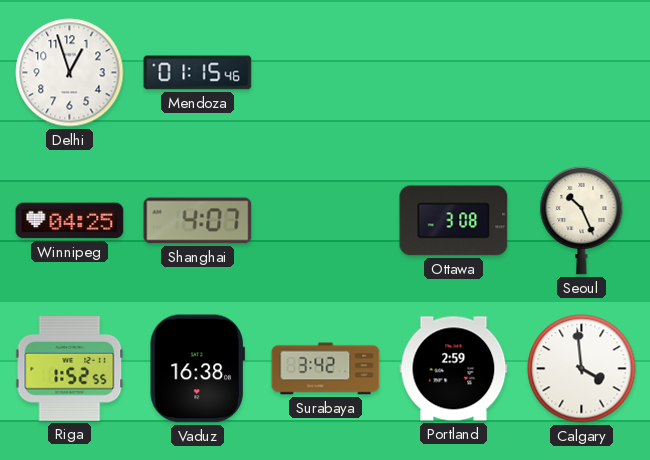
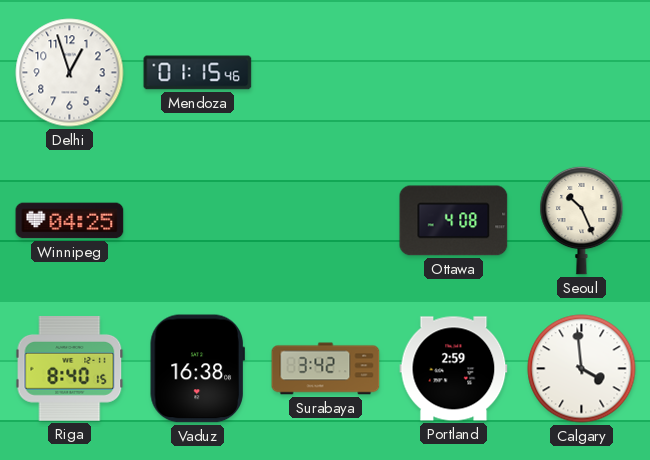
Shanghai: 4:07 -> none (198, 221)
Ottawa: 3:08 -> 4:08 (454, 221)
Riga: 1:52 -> 8:40 (70, 369)
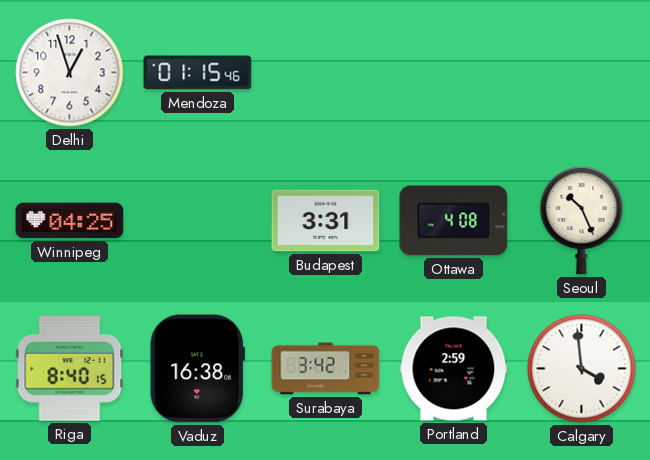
Budapest: none -> 3:31 (326, 221)
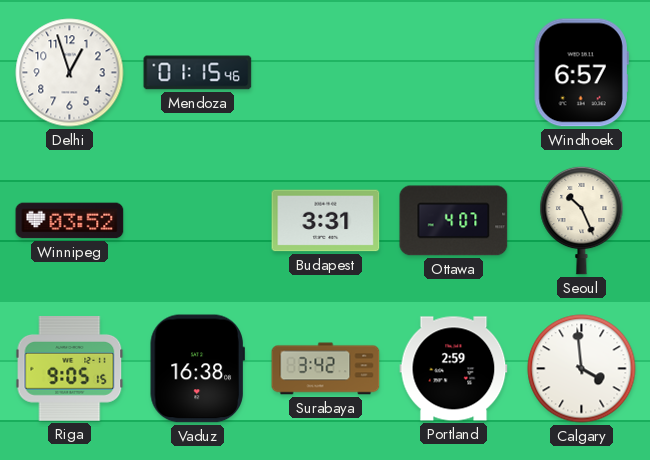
Windhoek: none -> 6:57 (581, 73)
Winnipeg: 04:25 -> 03:52 (70, 221)
Ottawa: 4:08 -> 4:07 (454, 221)
Riga: 8:40 -> 9:05 (70, 369)
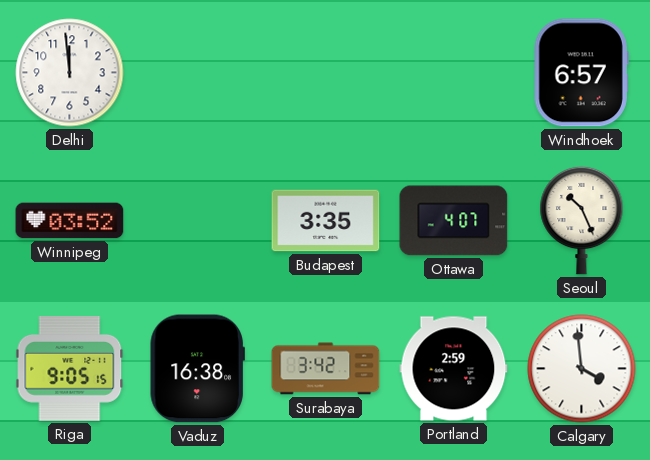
Delhi: 12:57 -> 11:59 (70, 73)
Mendoza: 01:15 -> none (198, 73)
Budapest: 3:31 -> 3:35 (326, 221)
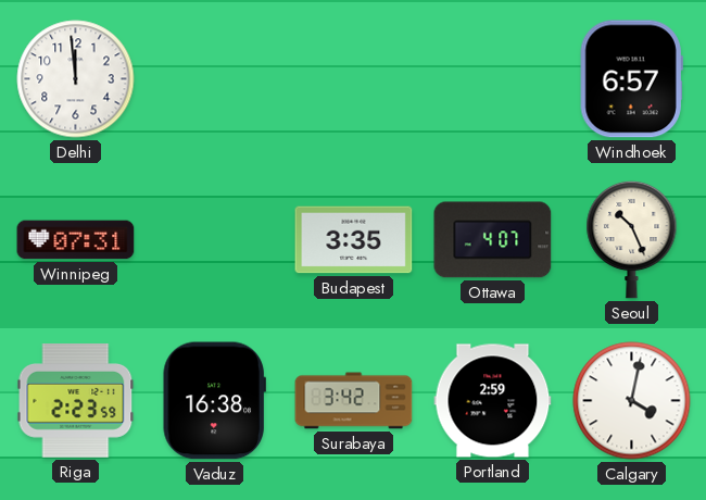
Winnipeg: 03:52 -> 07:31 (76, 240)
Riga: 9:05 -> 2:23 (76, 401)
Calgary: 3:59 -> 4:02 (632, 401)
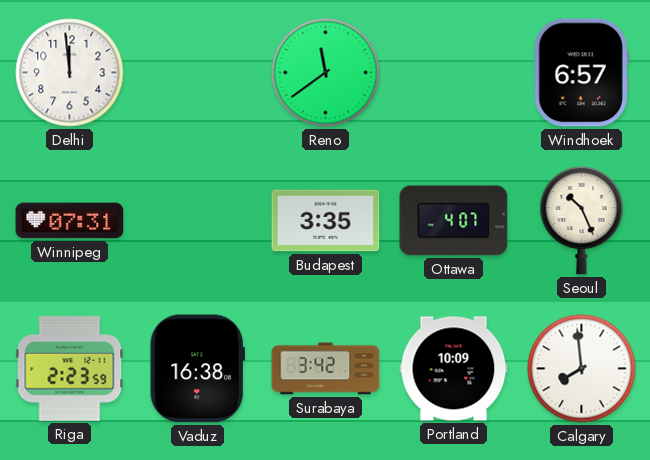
Reno: none -> 11:39 (326, 73)
Portland: 2:59 -> 10:09 (454, 369)
Calgary: 4:02 -> 7:59 (582, 369)
